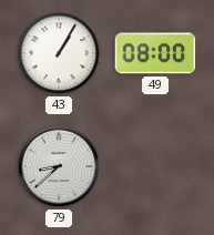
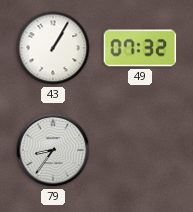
49: 08:00 -> 07:32 (140, 48)
79: 8:38 -> 8:36 (53, 150)
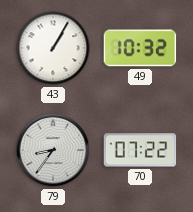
49: 07:32 -> 10:32 (140, 48)
70: none -> 07:22 (140, 150)
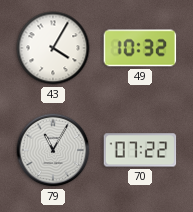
43: 1:05 -> 4:05 (53, 48)
79: 8:36 -> 11:05 (53, 150)
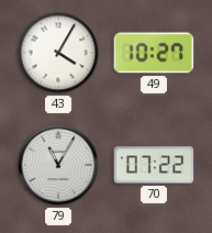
49: 10:32 -> 10:27 (154, 53)
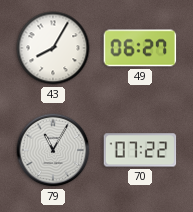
43: 4:05 -> 8:05 (53, 48)
49: 10:27 -> 06:27 (140, 48)
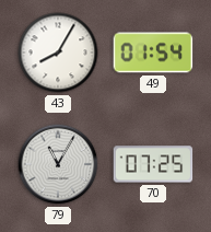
49: 06:27 -> 01:54 (153, 53)
70: 07:22 -> 07:25 (153, 164)
